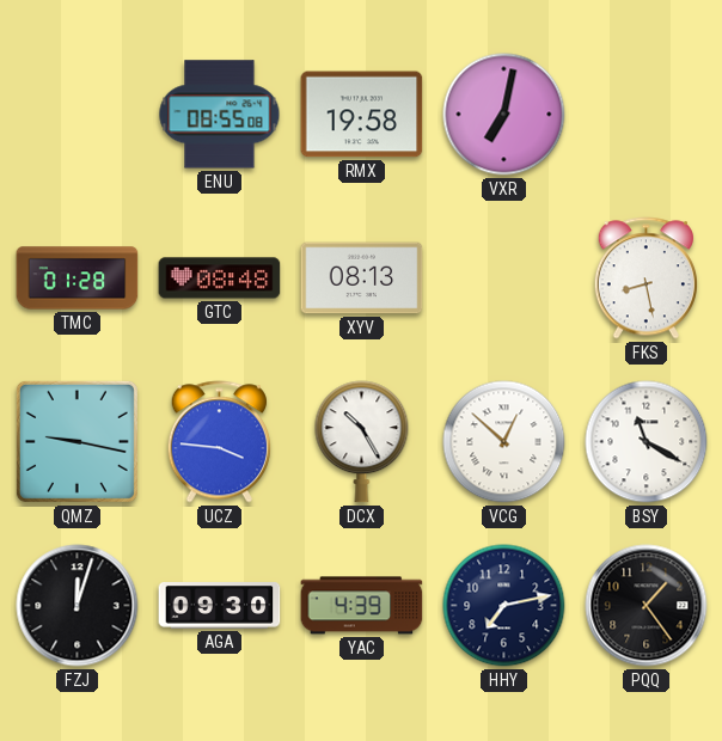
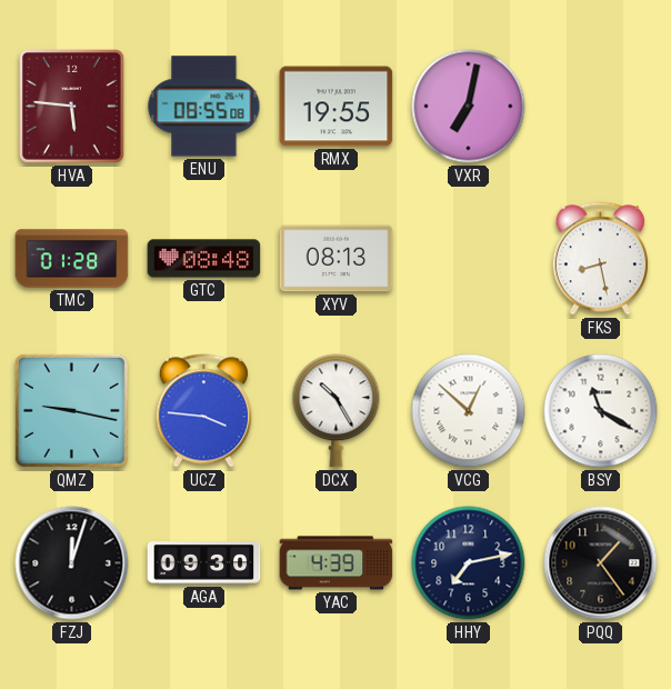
HVA: none -> 5:46 (72, 107)
RMX: 19:58 -> 19:55 (337, 107)
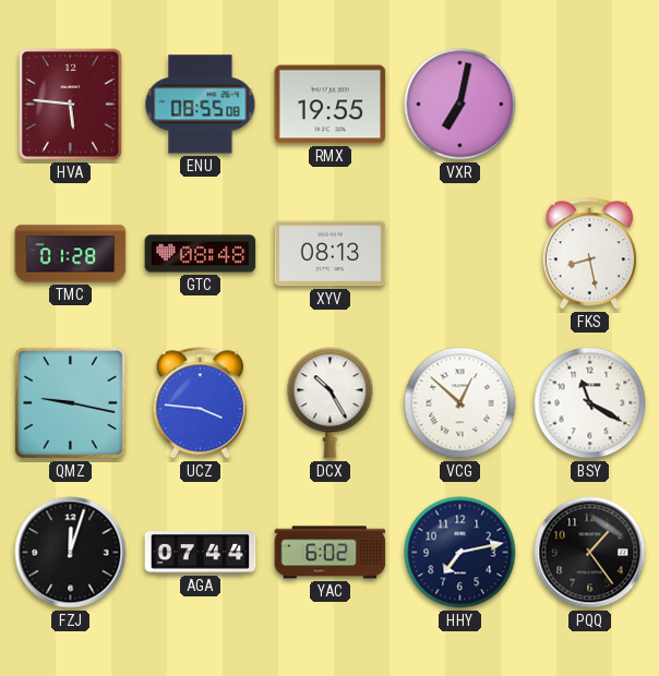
AGA: 09:30 -> 07:44 (201, 553)
YAC: 4:39 -> 6:02 (331, 553)
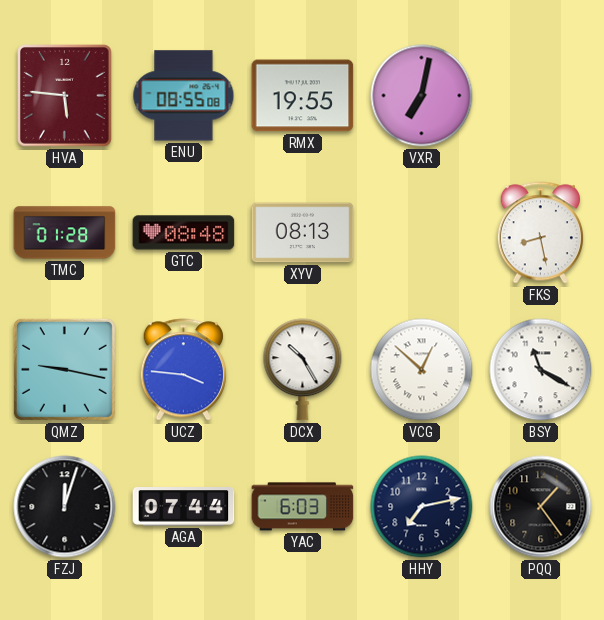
YAC: 6:02 -> 6:03 (303, 507)
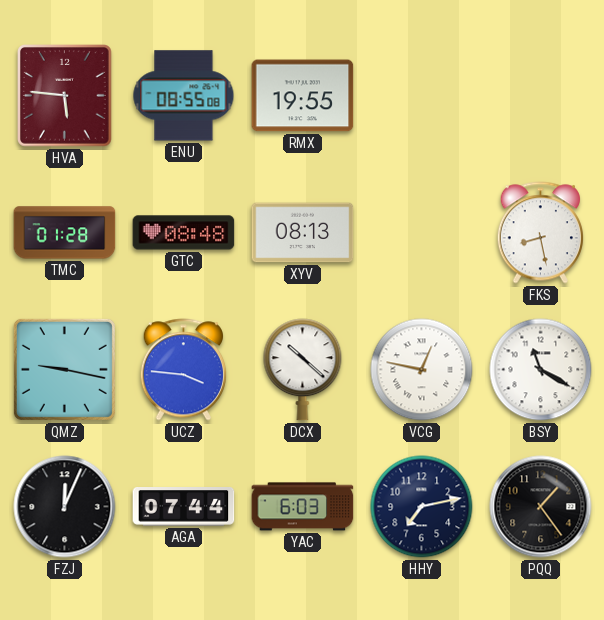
VXR: 7:02 -> none (422, 96)
DCX: 10:25 -> 10:22 (303, 370)
VCG: 12:52 -> 12:47 (422, 370)
FZJ: 12:03 -> 12:04 (65, 507)
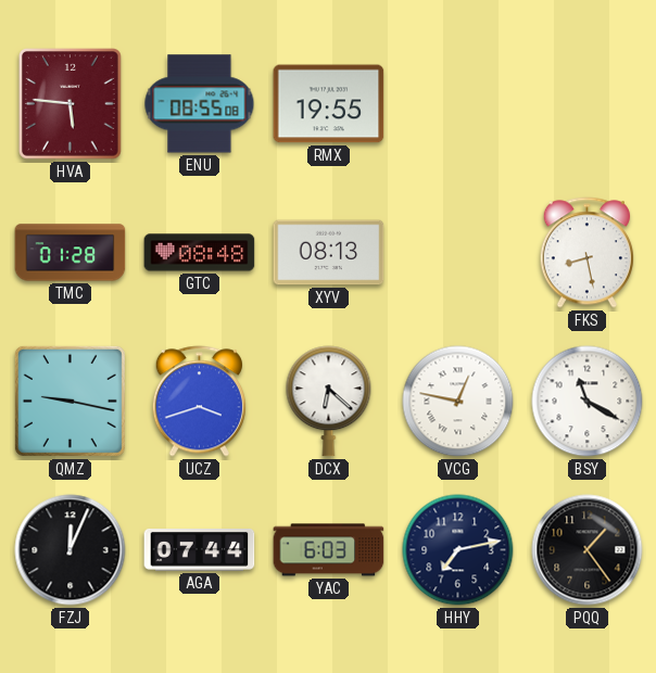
UCZ: 3:46 -> 3:42 (199, 402)
DCX: 10:22 -> 6:22 (329, 402)
